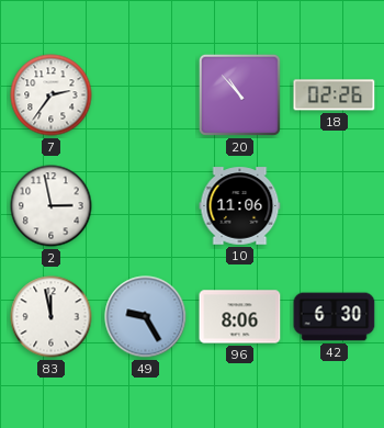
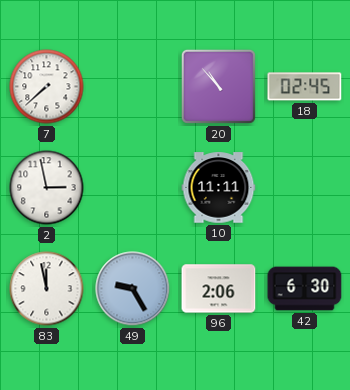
7: 2:36 -> 7:38 (47, 87)
18: 02:26 -> 02:45 (305, 87)
10: 11:06 -> 11:11 (219, 188)
96: 8:06 -> 2:06 (219, 289)
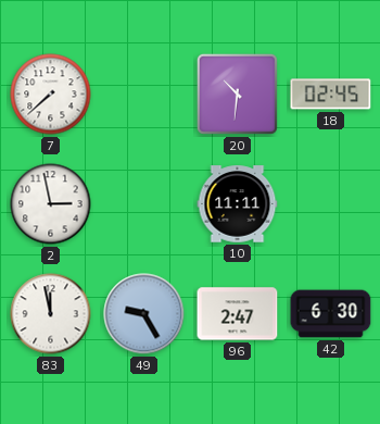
20: 10:53 -> 10:31 (237, 93)
96: 2:06 -> 2:47 (238, 314)
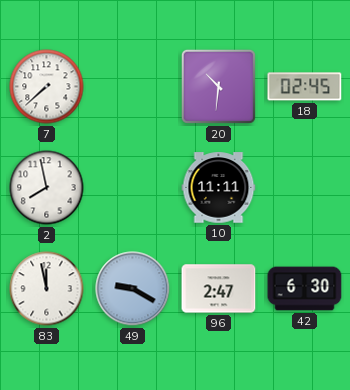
2: 2:58 -> 7:58 (47, 188)
49: 9:25 -> 9:20 (133, 289)
